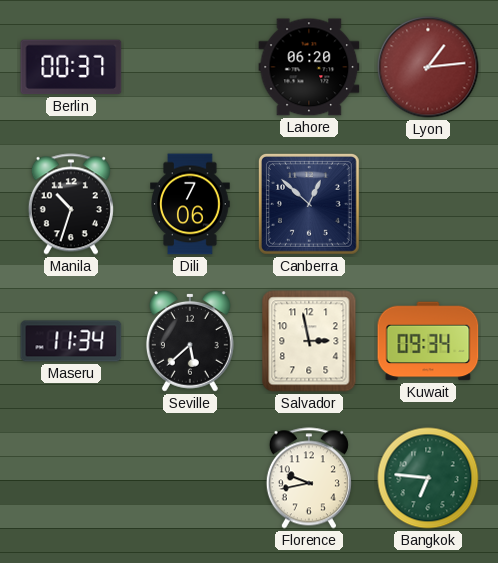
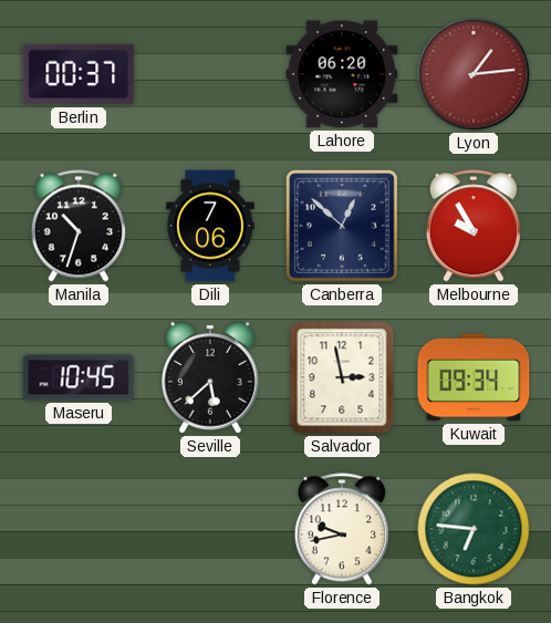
Melbourne: none -> 9:55 (474, 226)
Maseru: 11:34 -> 10:45 (79, 377)
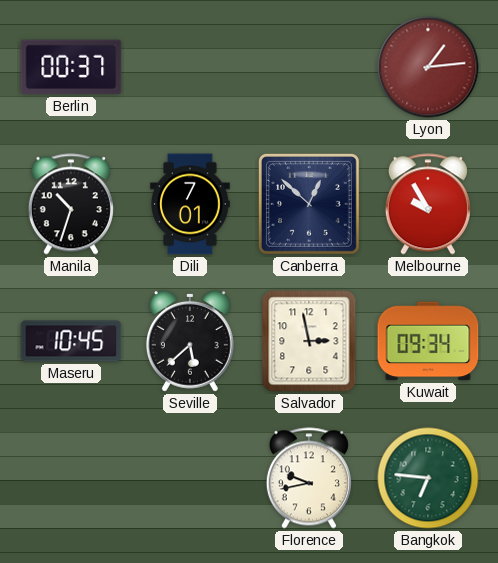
Lahore: 06:20 -> none (342, 74)
Dili: 7:06 -> 7:01 (190, 204)
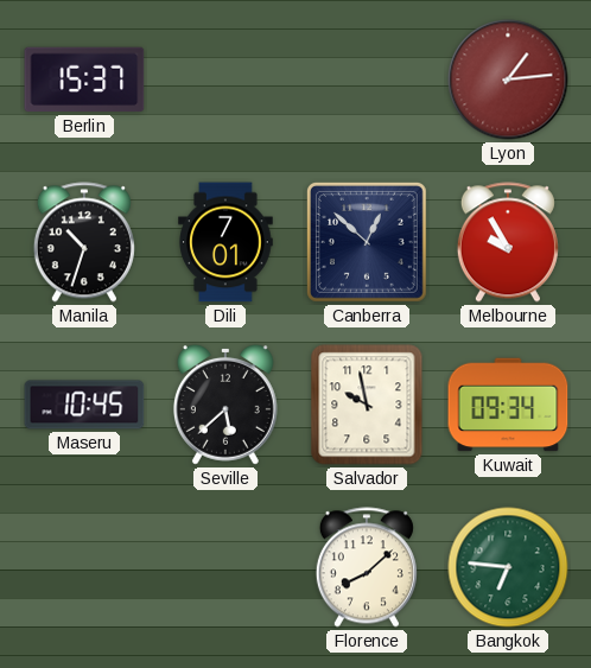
Berlin: 00:37 -> 15:37 (84, 79)
Salvador: 2:58 -> 9:58 (367, 405)
Florence: 9:43 -> 8:08 (367, 567)
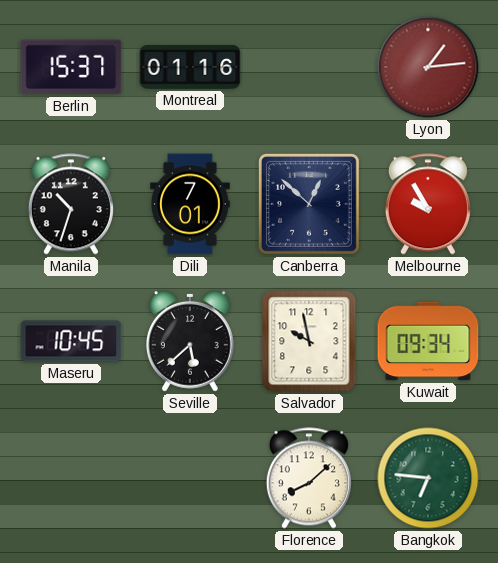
Montreal: none -> 01:16 (190, 67)
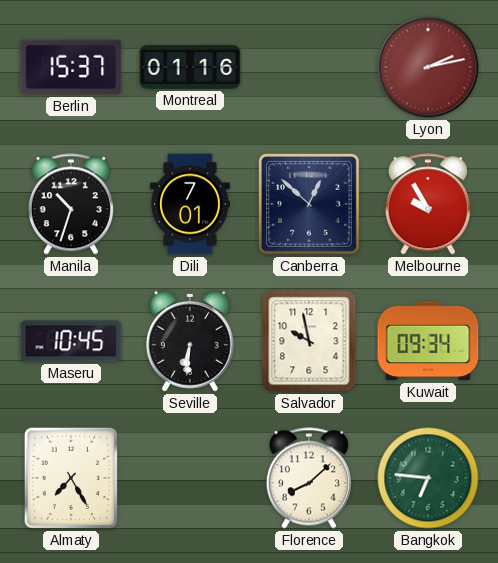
Lyon: 1:14 -> 2:13 (428, 67)
Seville: 5:38 -> 6:31 (190, 341)
Almaty: none -> 7:25 (71, 478)
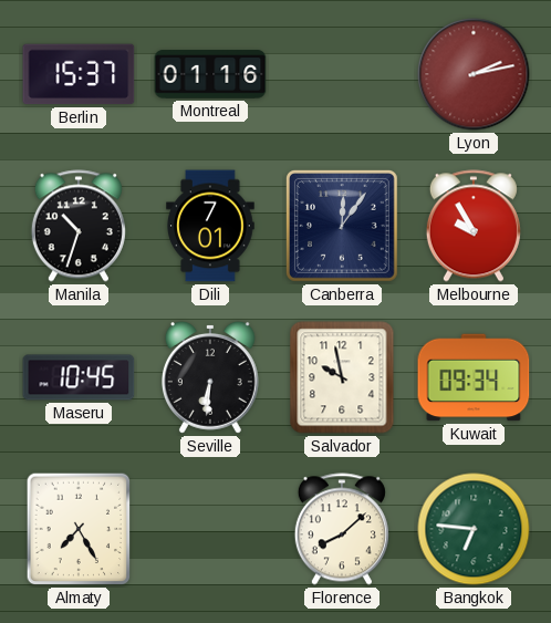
Canberra: 12:52 -> 12:06 (342, 226)
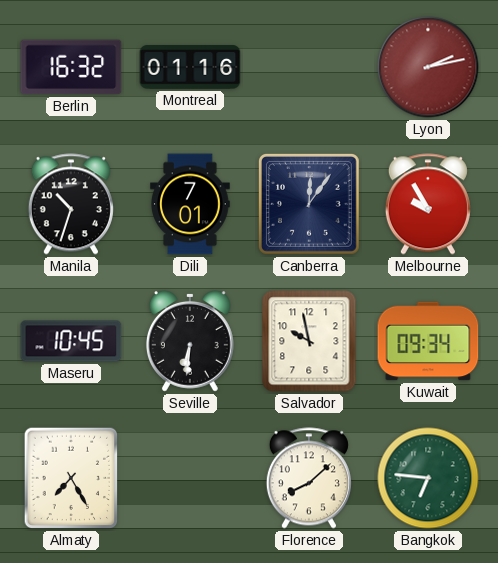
Berlin: 15:37 -> 16:32 (71, 67)
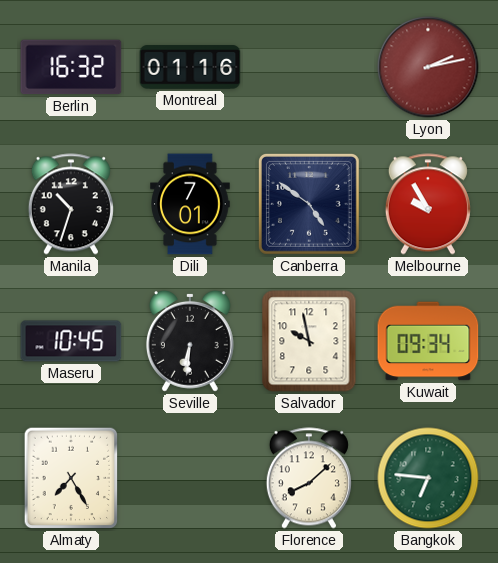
Canberra: 12:06 -> 4:51 (309, 204)
